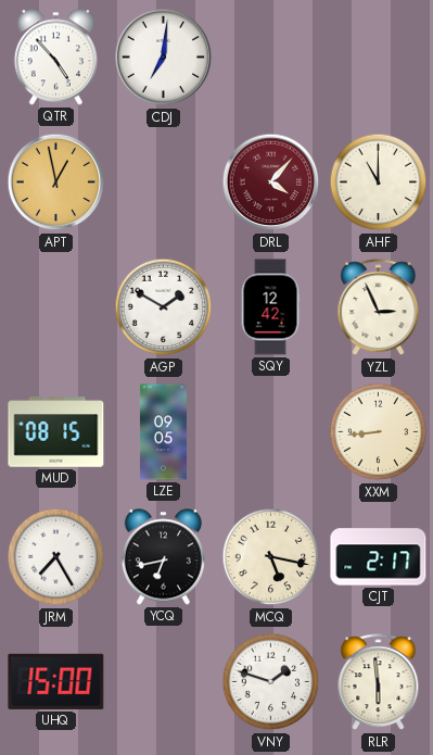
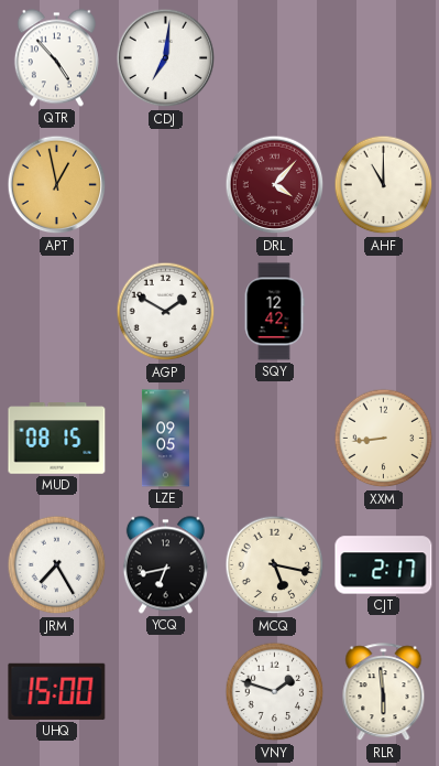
YZL: 2:56 -> none (379, 307)
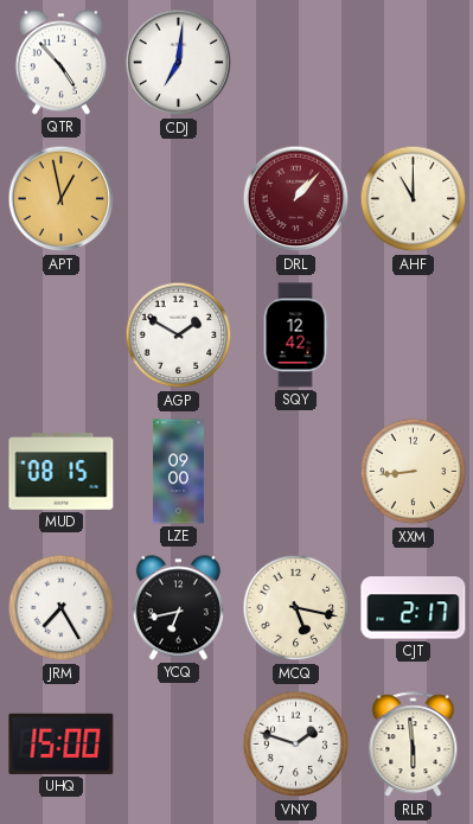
DRL: 4:07 -> 1:07 (296, 199)
LZE: 09:05 -> 09:00 (178, 472)
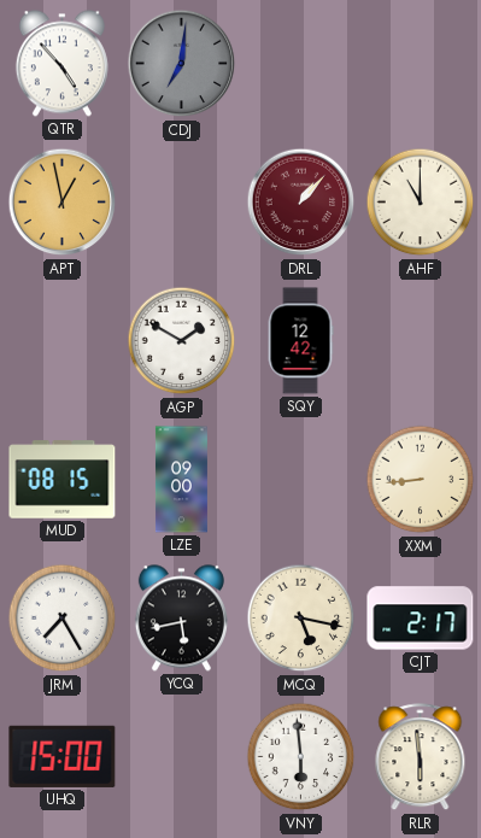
CDJ dial: white -> grey (182, 64)
YCQ: 6:43 -> 5:43 (181, 619)
VNY: 1:48 -> 5:59 (301, 757)
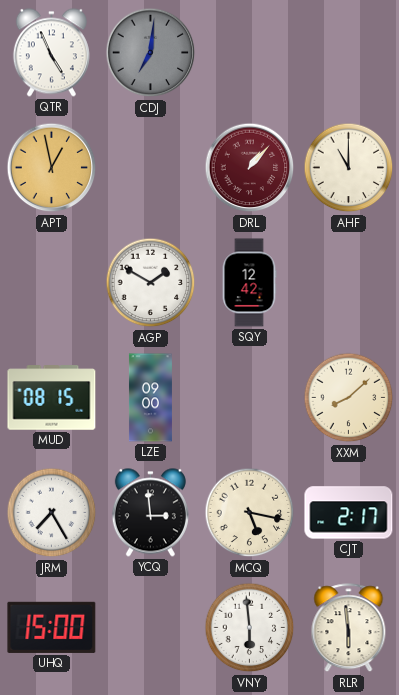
QTR: 4:53 -> 4:56 (51, 53)
XXM: 8:44 -> 8:08 (349, 398)
YCQ: 5:43 -> 2:59 (150, 513)
